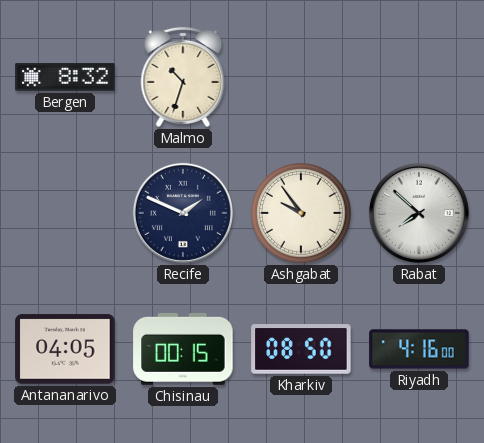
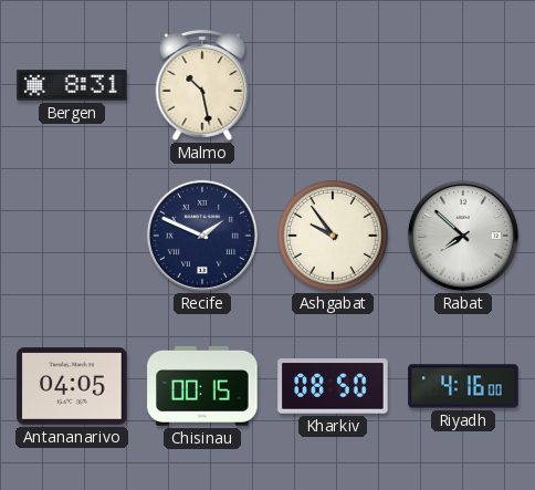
Bergen: 8:32 -> 8:31 (72, 85)
Malmo: 10:33 -> 10:28 (202, 85)
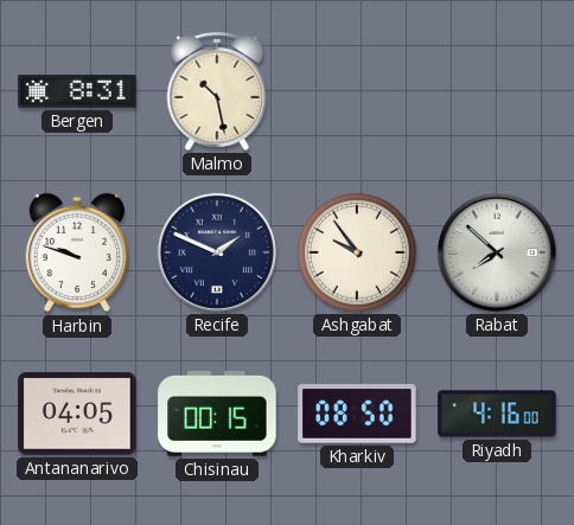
Harbin: none -> 9:48 (76, 252)
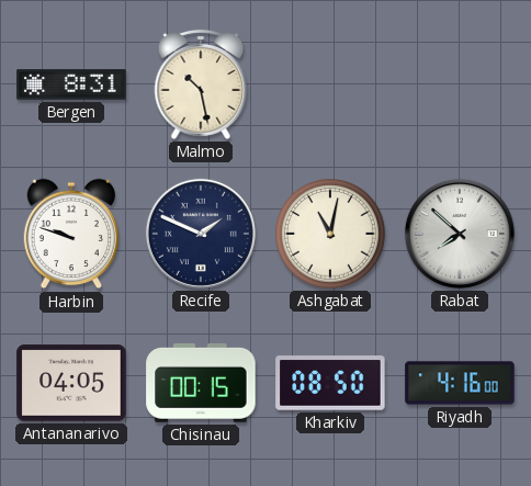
Ashgabat: 9:54 -> 11:02 (331, 235)
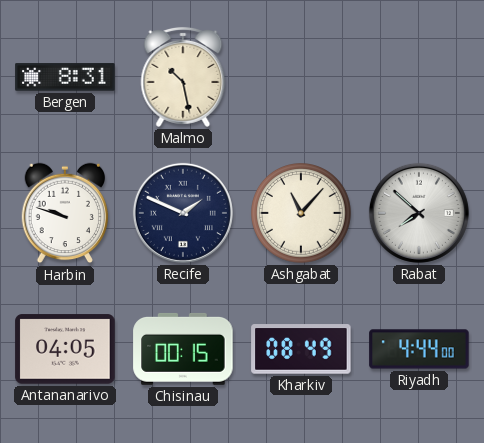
Ashgabat: 11:02 -> 11:07 (302, 214)
Kharkiv: 08:50 -> 08:49 (301, 349)
Riyadh: 4:16 -> 4:44 (419, 349)
